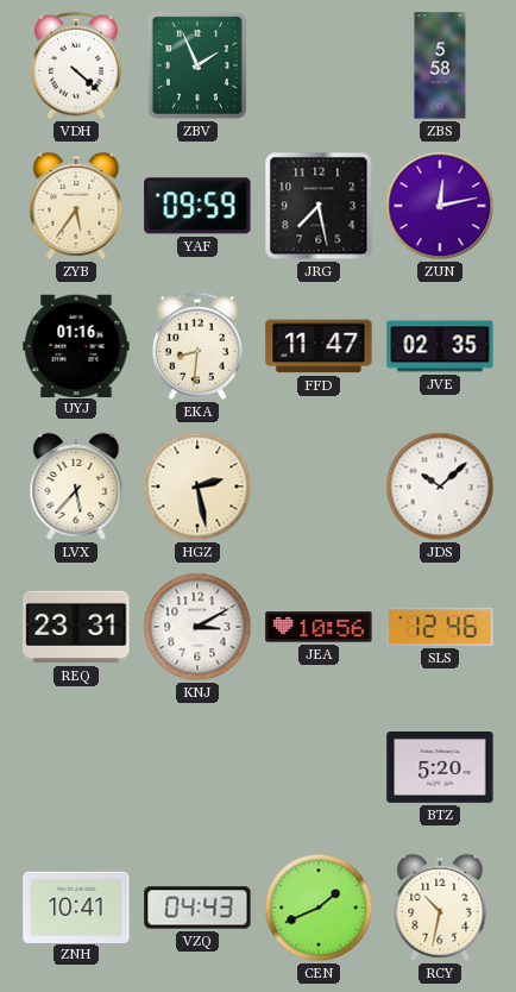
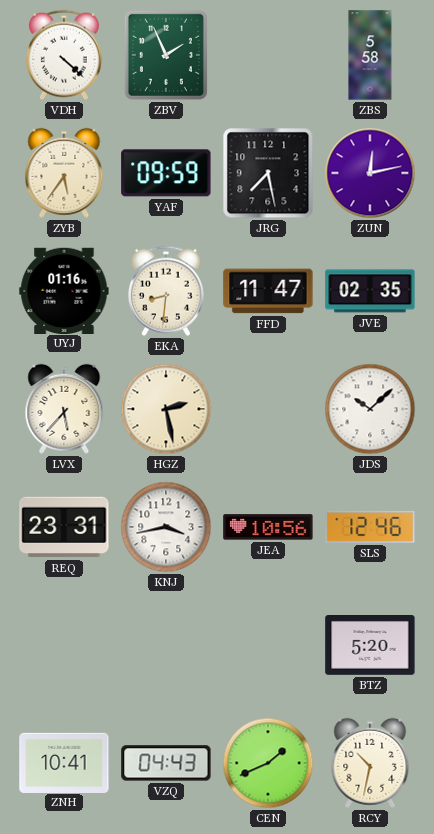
KNJ: 3:10 -> 3:43 (166, 527)
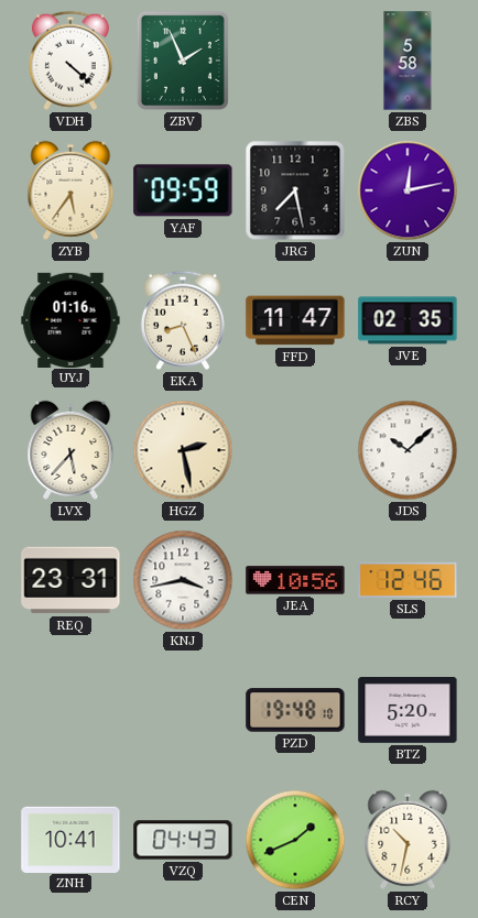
EKA: 8:31 -> 8:26 (183, 320)
PZD: none -> 19:48 (295, 710)
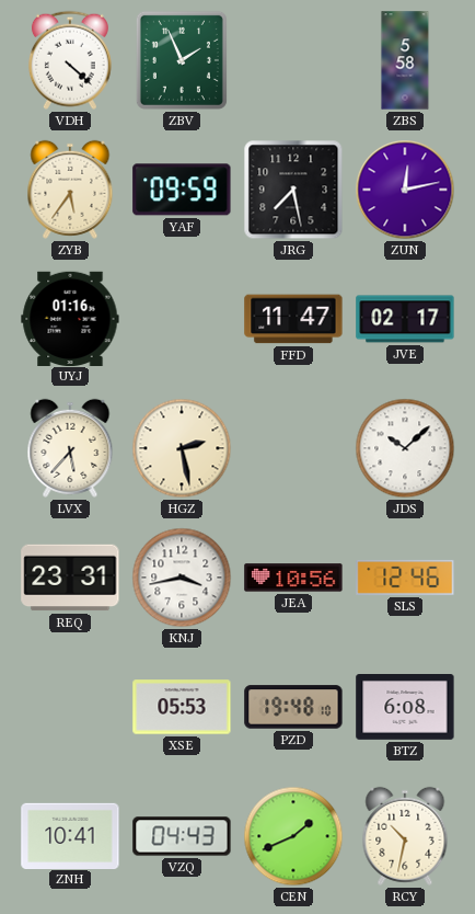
EKA: 8:26 -> none (183, 320)
JVE: 02:35 -> 02:17 (405, 319)
XSE: none -> 05:53 (182, 707)
BTZ: 5:20 -> 6:08 (405, 708)
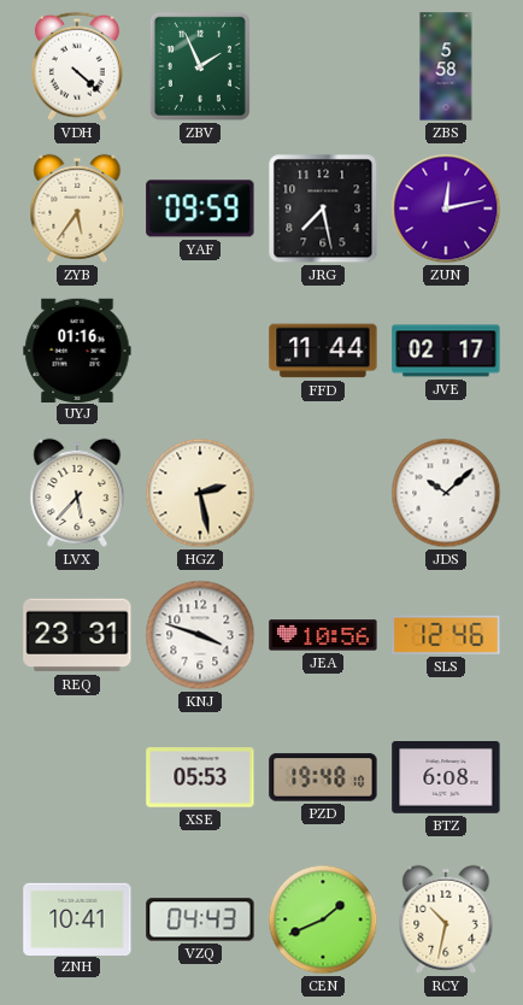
FFD: 11:47 -> 11:44 (323, 351)
KNJ: 3:43 -> 3:48 (200, 635)
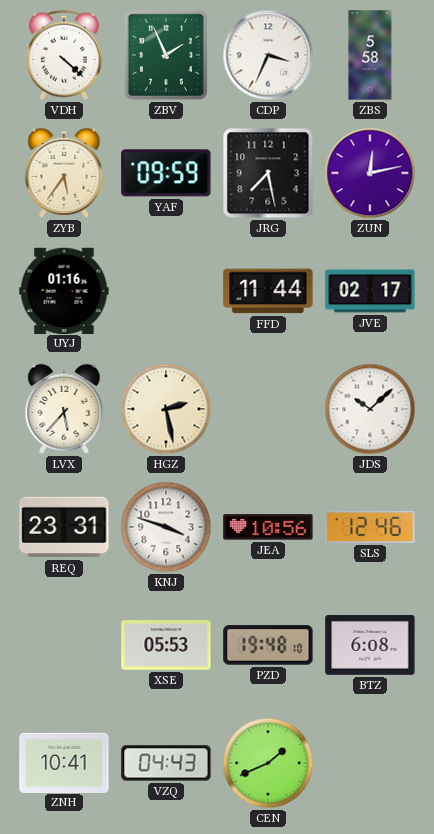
CDP: none -> 3:34 (268, 55)
RCY: 10:32 -> none (446, 919)
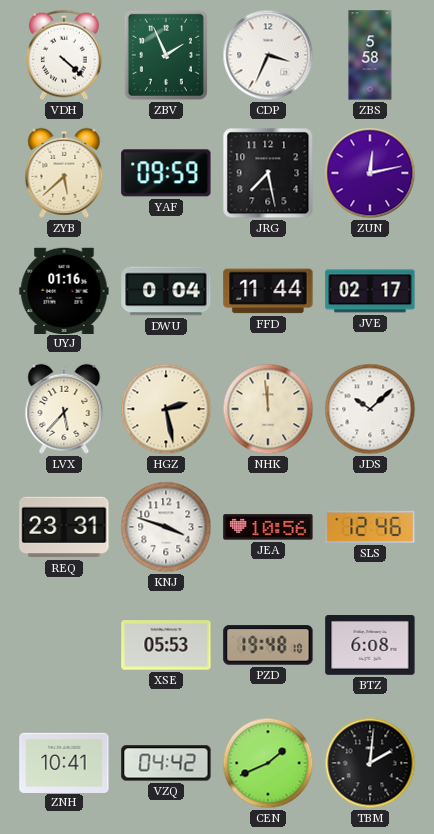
ZYB: 5:36 -> 5:38 (64, 173)
DWU: none -> 0:04 (166, 291)
NHK: none -> 11:59 (268, 409)
VZQ: 04:43 -> 04:42 (166, 763)
TBM: none -> 2:01 (370, 763)
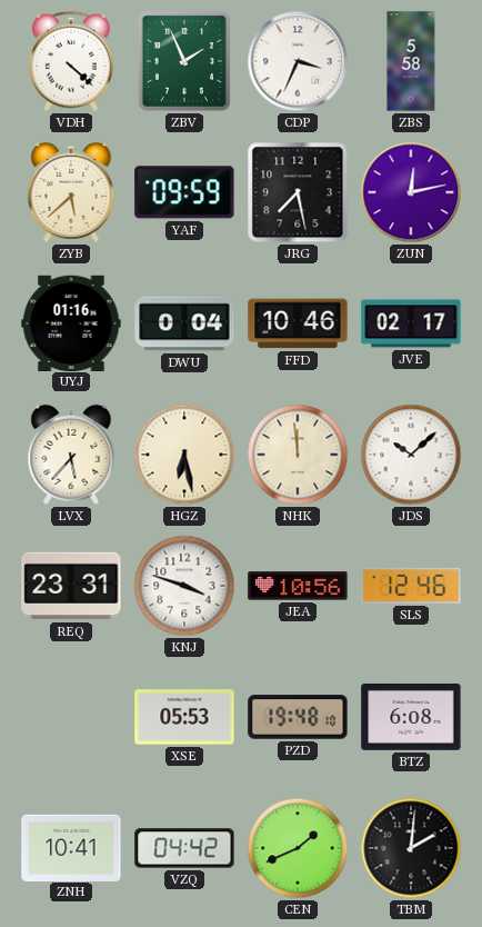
FFD: 11:44 -> 10:46 (298, 323)
HGZ: 2:28 -> 6:28 (184, 455)
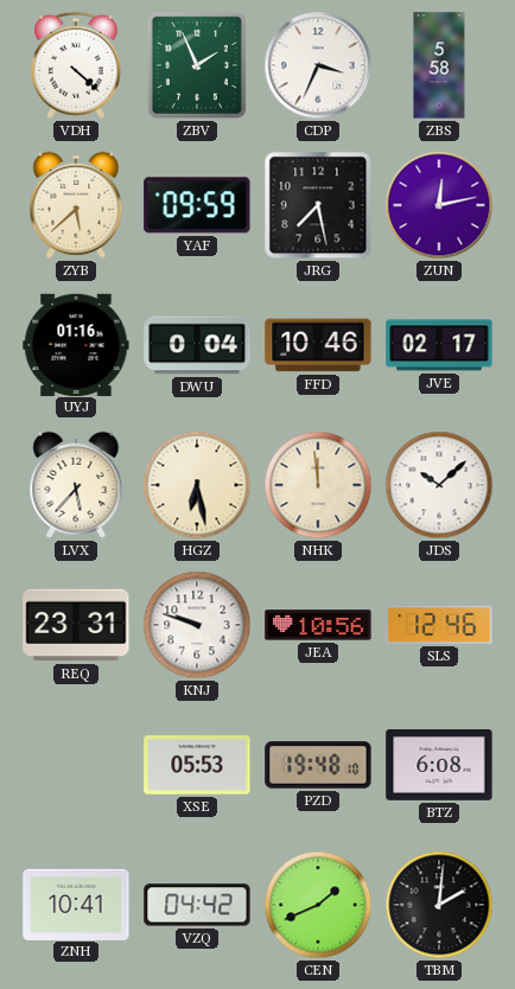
KNJ: 3:48 -> 9:48 (197, 625)
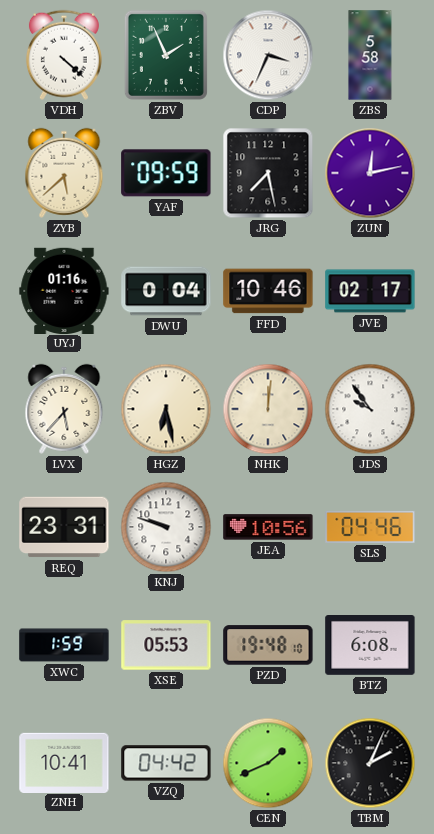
NHK: 11:59 -> 12:01 (268, 409)
JDS: 10:08 -> 9:54 (370, 409)
SLS: 12:46 -> 04:46 (370, 527)
XWC: none -> 1:59 (64, 645)
TBM: 2:01 -> 2:04 (370, 763)
